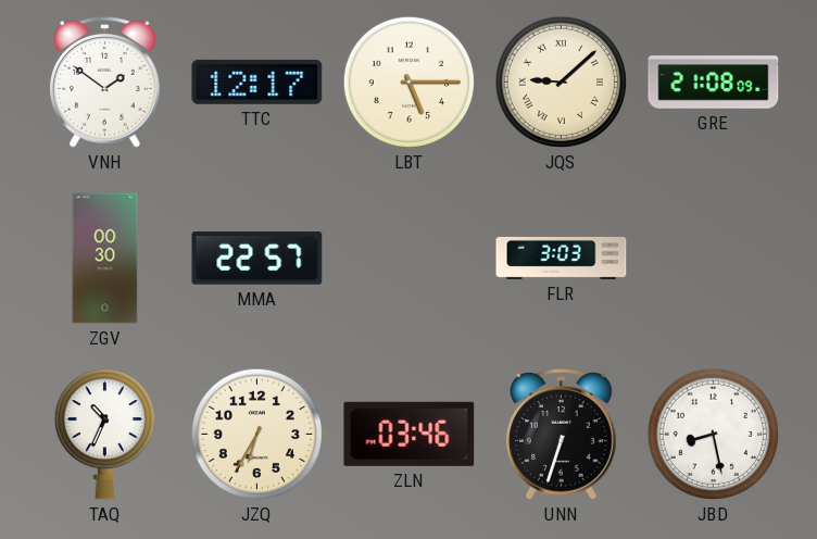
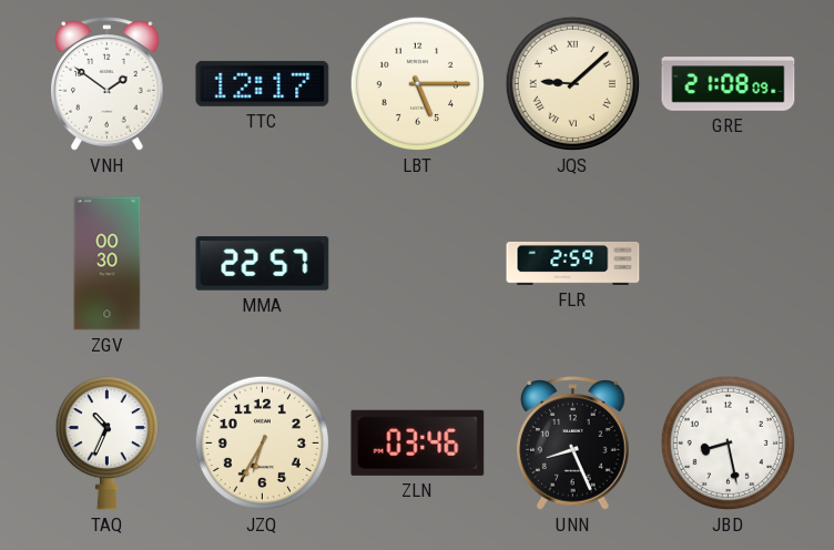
FLR: 3:03 -> 2:59 (573, 263)
UNN: 6:33 -> 8:26 (573, 444)
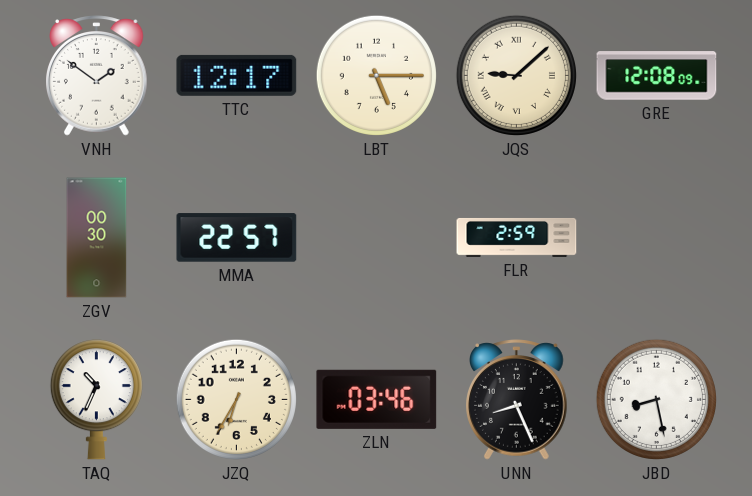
GRE: 21:08 -> 12:08 (657, 76)
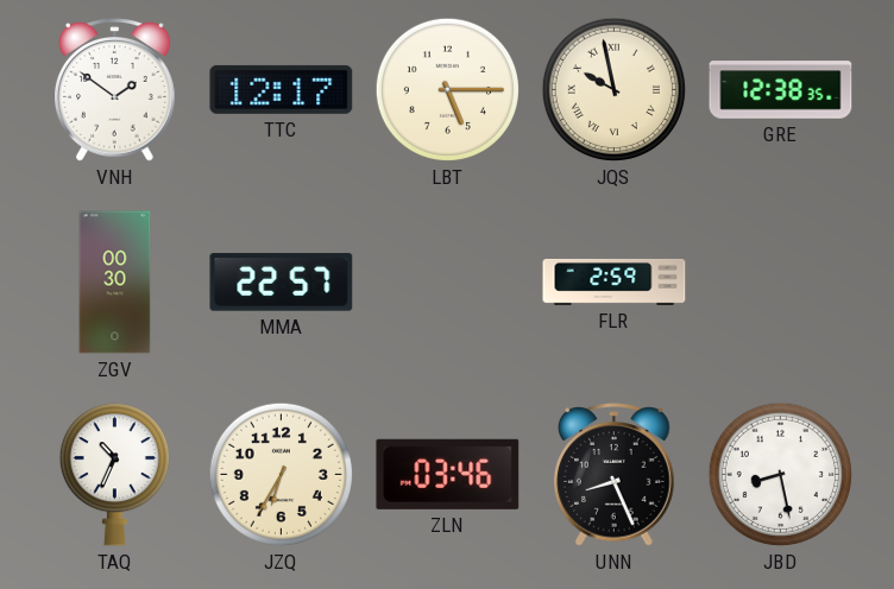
JQS: 9:08 -> 9:58 (613, 89)
GRE: 12:08 -> 12:38 (781, 90)
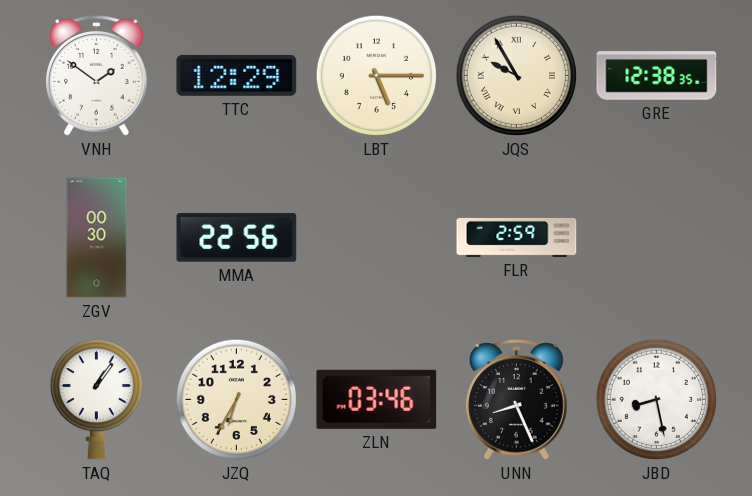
TTC: 12:17 -> 12:29 (237, 75)
JQS: 9:58 -> 9:55 (516, 75)
MMA: 22:57 -> 22:56 (237, 238)
TAQ: 10:34 -> 1:06 (96, 400)
